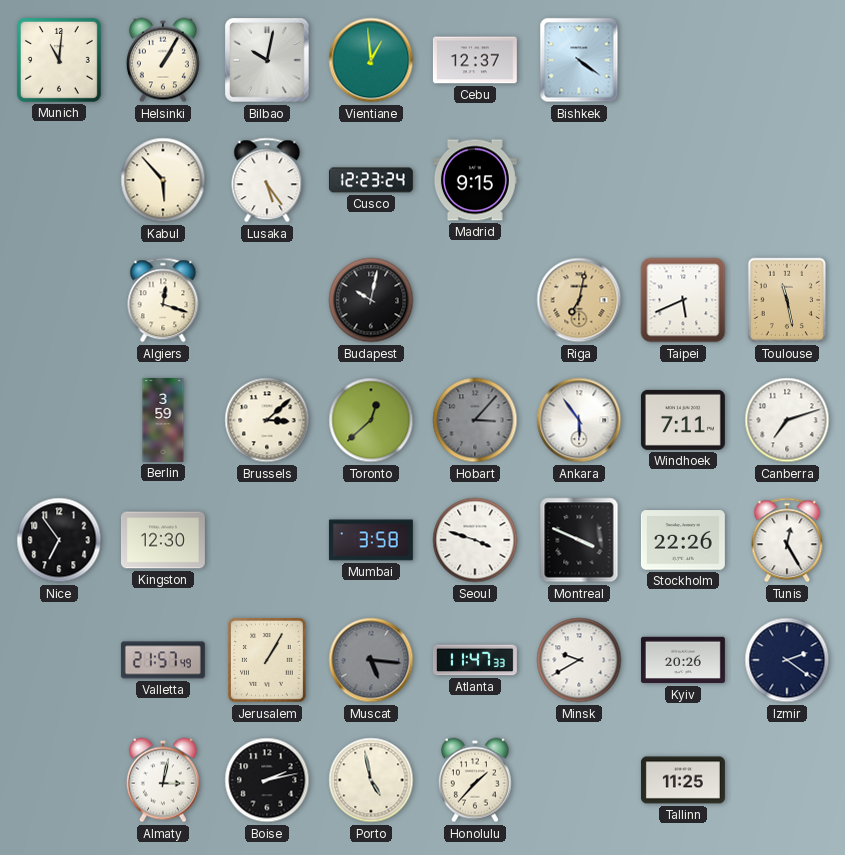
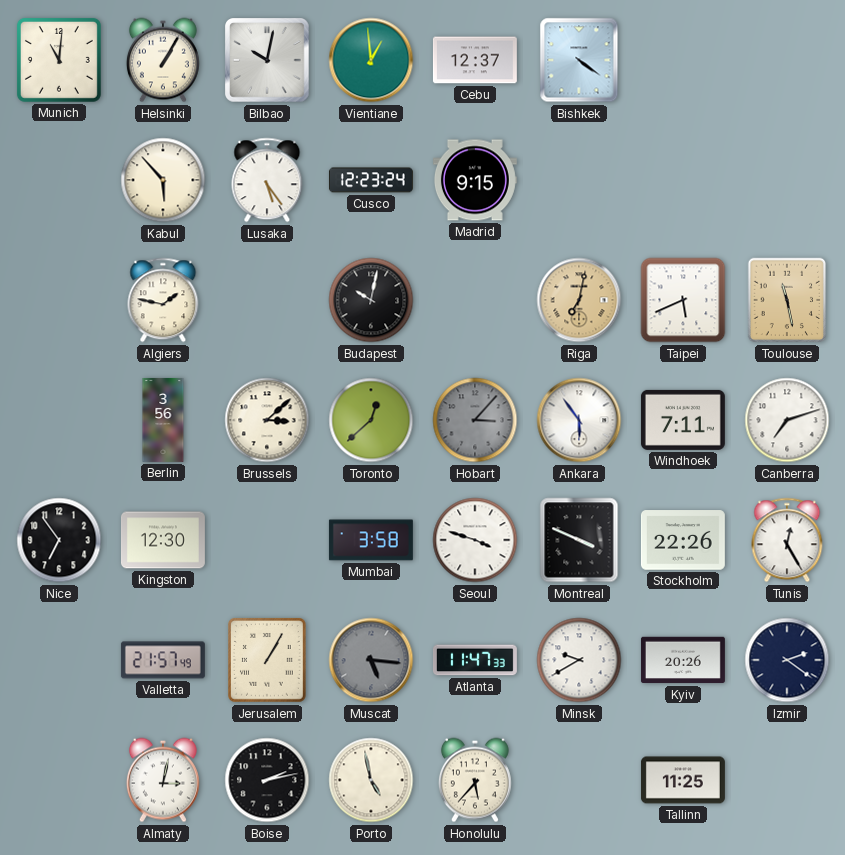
Algiers: 12:18 -> 1:47 (163, 300)
Berlin: 3:59 -> 3:56 (163, 420)
Honolulu: 1:37 -> 5:37 (475, 780)
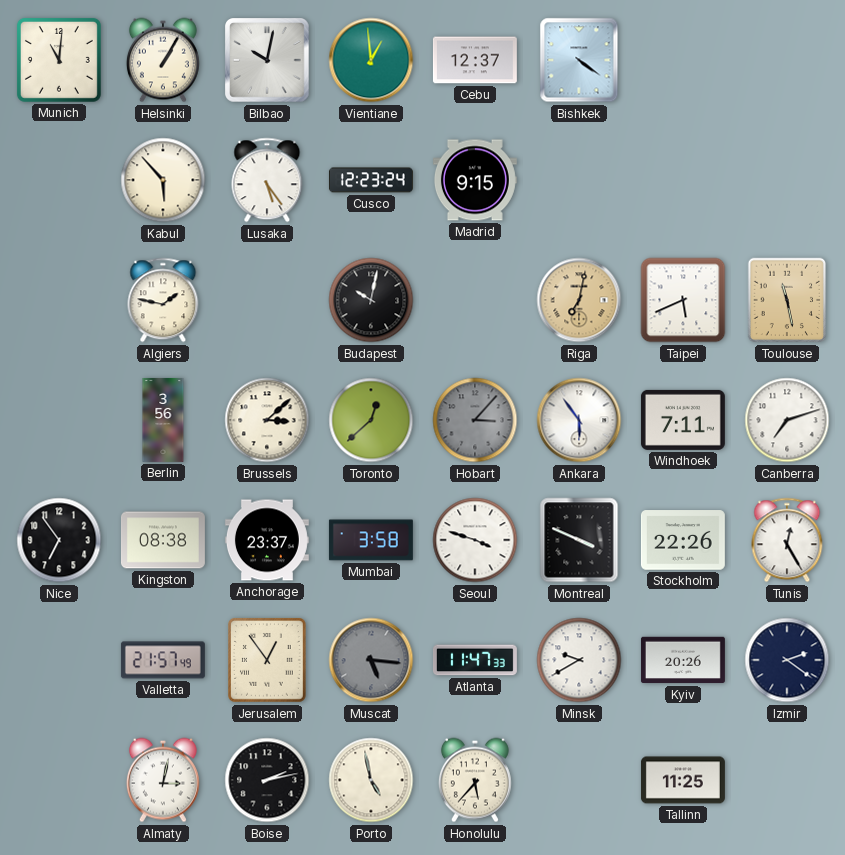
Kingston: 12:30 -> 08:38 (163, 540)
Anchorage: none -> 23:37 (267, 540)
Jerusalem: 1:05 -> 12:54 (268, 661)
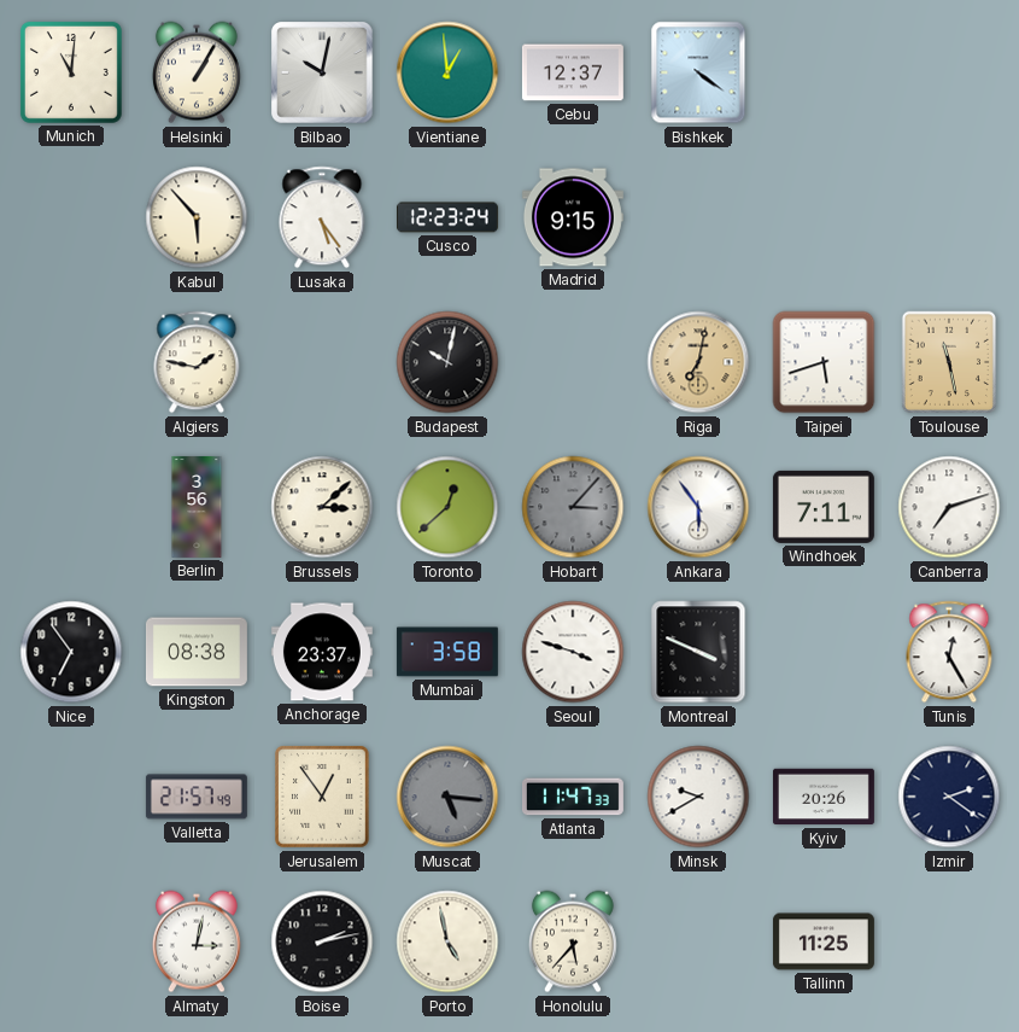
Taipei: 5:41 -> 5:42 (824, 362)
Stockholm: 22:26 -> none (683, 540)
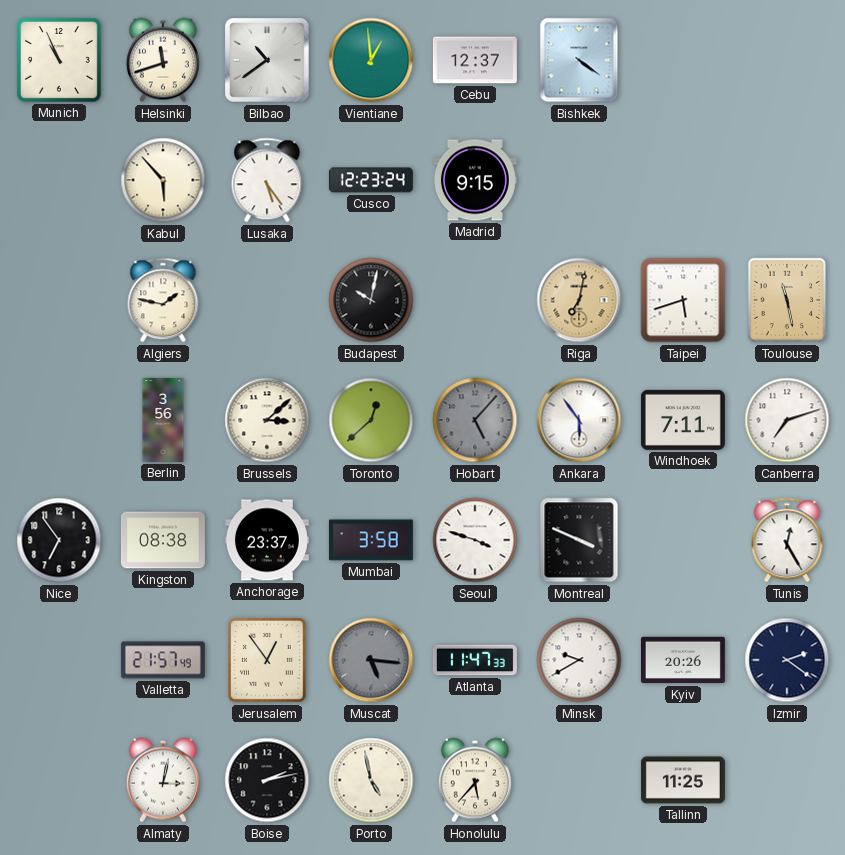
Munich: 11:01 -> 10:56 (59, 60)
Helsinki: 1:05 -> 11:42 (163, 60)
Bilbao: 10:02 -> 10:39 (267, 60)
Hobart: 3:07 -> 5:07 (475, 420)
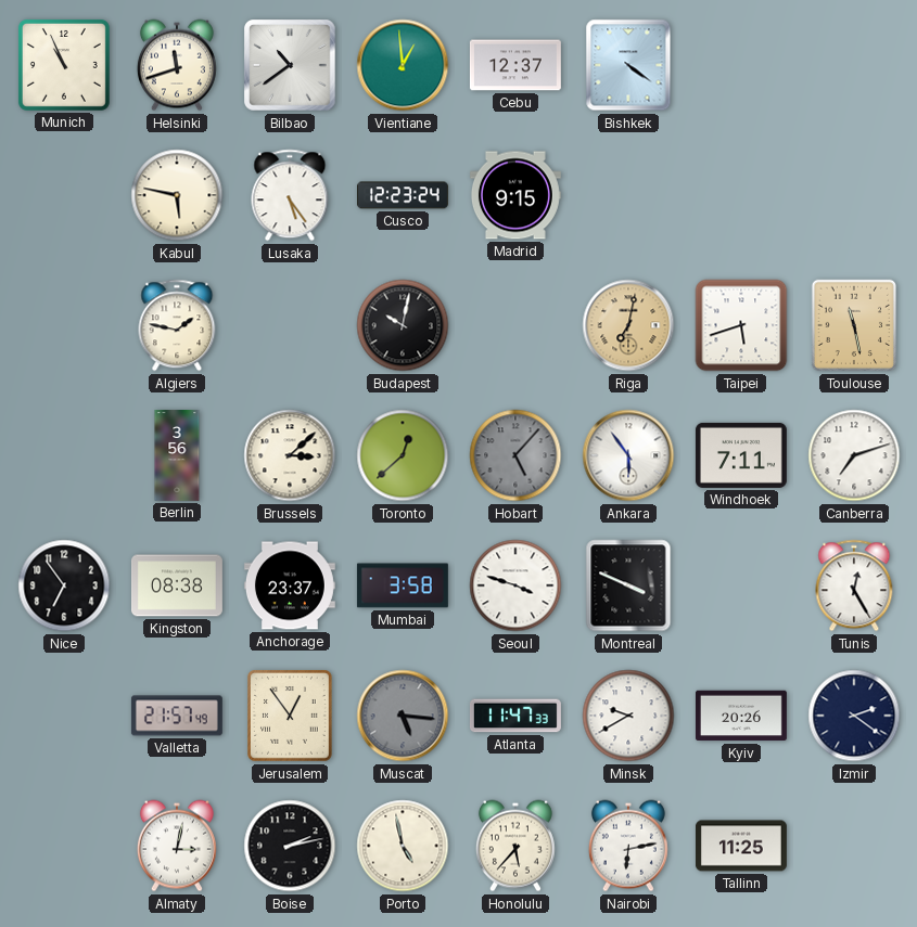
Kabul: 5:53 -> 5:47 (177, 195)
Nairobi: none -> 6:13 (628, 846)
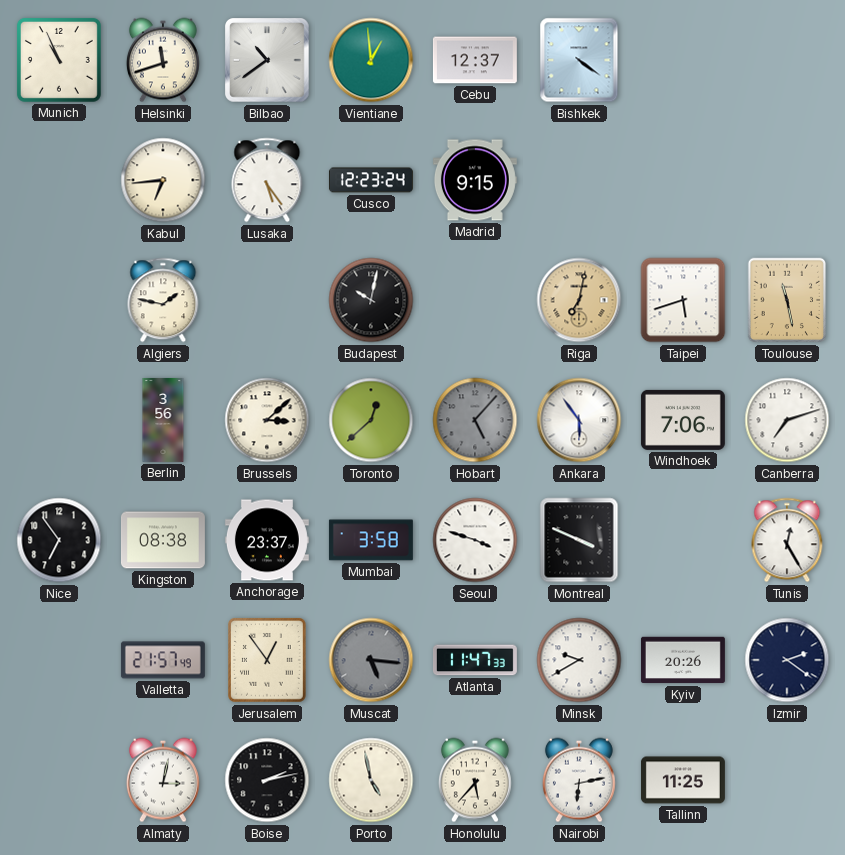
Kabul: 5:47 -> 6:44 (163, 180)
Windhoek: 7:11 -> 7:06 (683, 420)
